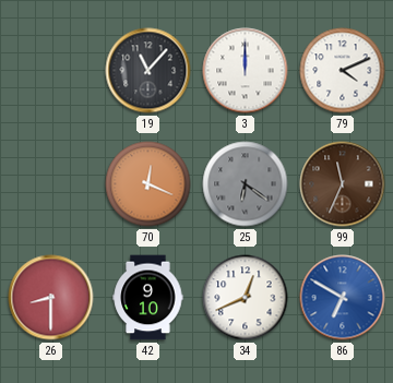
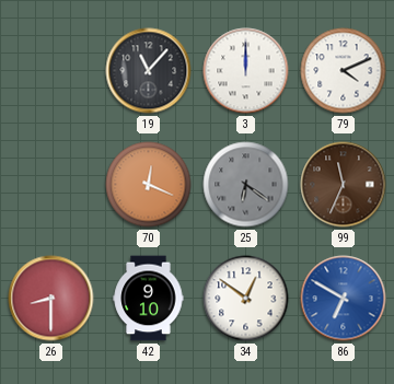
34: 12:41 -> 12:51 (246, 299)
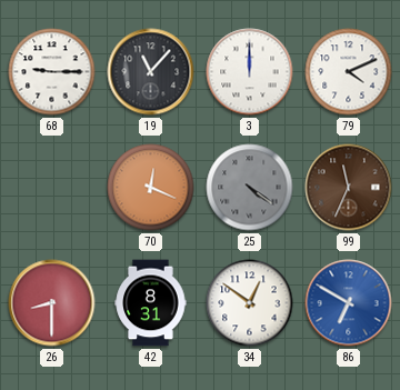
68: none -> 9:15 (52, 72)
25: 6:21 -> 4:21 (250, 188)
42: 9:10 -> 8:31 (151, 303)
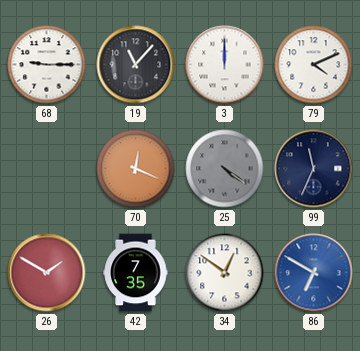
99 dial: brown -> navy (314, 169)
26: 8:30 -> 1:50 (47, 273)
42: 8:31 -> 7:35 (136, 273)
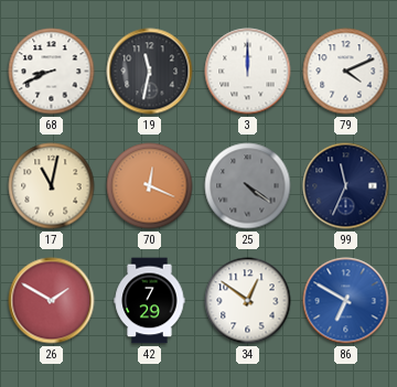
68: 9:15 -> 8:41 (52, 72)
19: 11:07 -> 11:32 (150, 72)
17: none -> 11:02 (52, 186)
42: 7:35 -> 7:29 (150, 301)
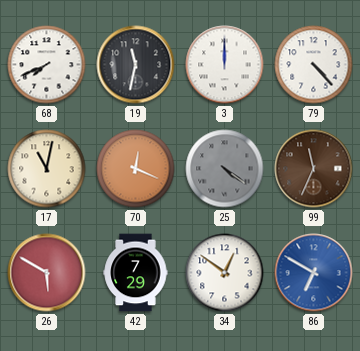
68: 8:41 -> 7:41 (47, 65)
79: 4:11 -> 4:23 (314, 65)
99 dial: navy -> brown (314, 169)
26: 1:50 -> 5:50 (47, 273)
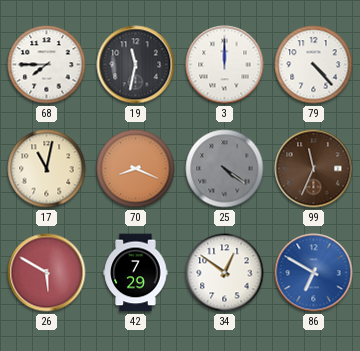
68: 7:41 -> 7:45 (47, 65)
70: 12:19 -> 8:19 (136, 169)
